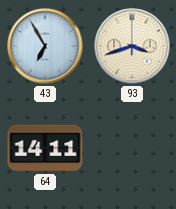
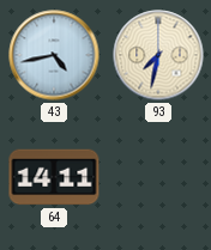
43: 6:55 -> 4:43 (54, 55)
93: 3:42 -> 7:32 (158, 55)
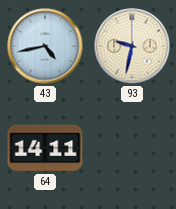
93: 7:32 -> 9:32 (132, 46)
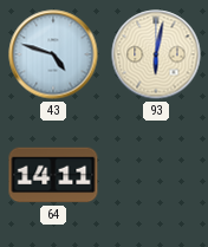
43: 4:43 -> 4:48 (53, 54)
93: 9:32 -> 6:02 (156, 54)
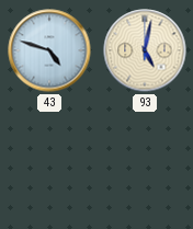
93: 6:02 -> 5:02 (145, 50)
64: 14:11 -> none (53, 175)
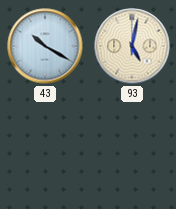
43: 4:48 -> 10:20 (45, 46)
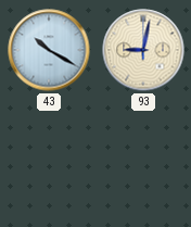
93: 5:02 -> 9:02 (143, 50)
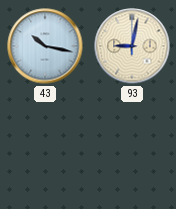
43: 10:20 -> 10:17 (45, 46)
